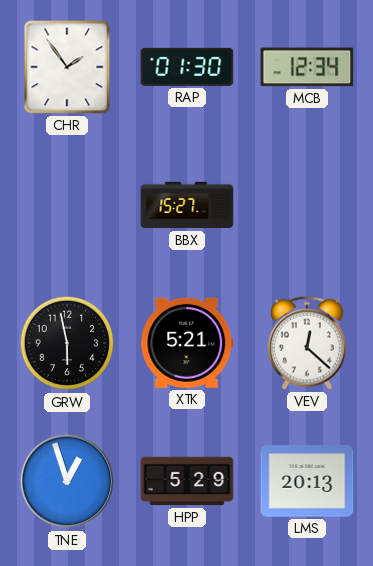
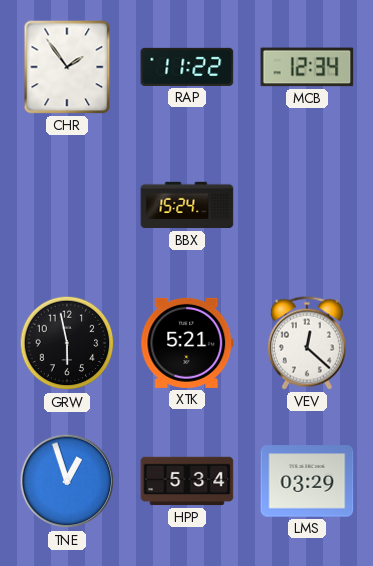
RAP: 01:30 -> 11:22 (187, 67)
BBX: 15:27 -> 15:24 (187, 205)
HPP: 5:29 -> 5:34 (187, 481)
LMS: 20:13 -> 03:29 (307, 481)
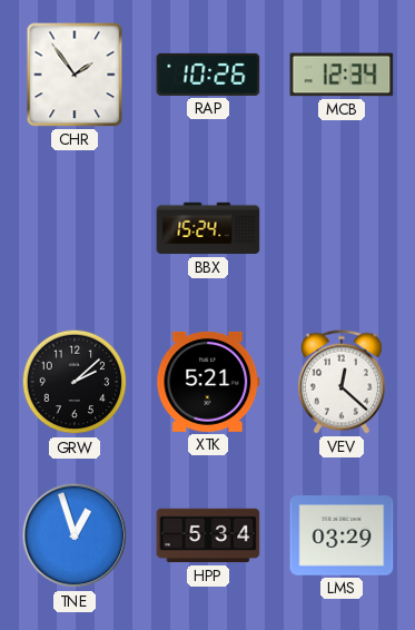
RAP: 11:22 -> 10:26 (208, 75)
GRW: 5:58 -> 2:08 (75, 382)
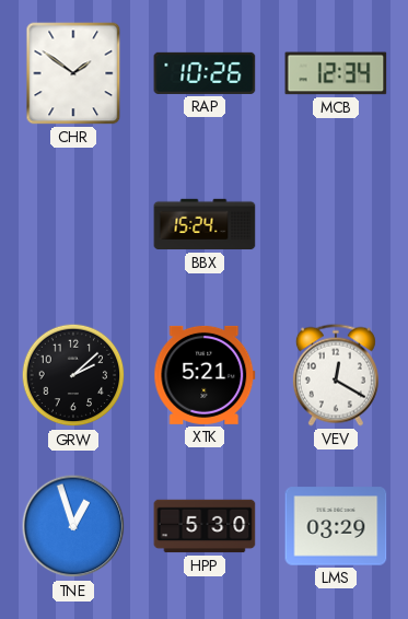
CHR: 1:54 -> 1:51 (73, 73)
VEV: 12:22 -> 12:20 (336, 375)
HPP: 5:34 -> 5:30 (205, 526)
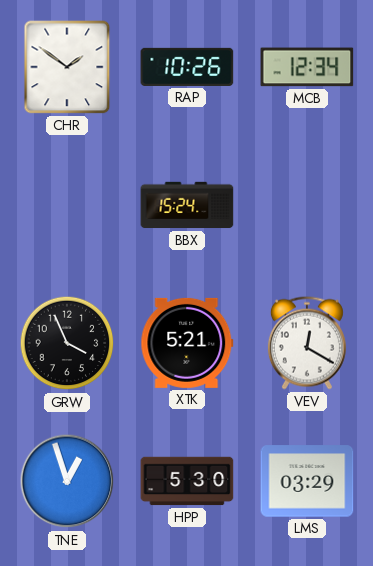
GRW: 2:08 -> 3:56 (67, 343)
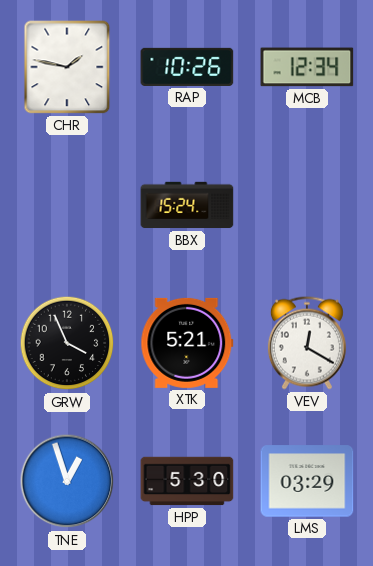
CHR: 1:51 -> 1:47 (67, 67)
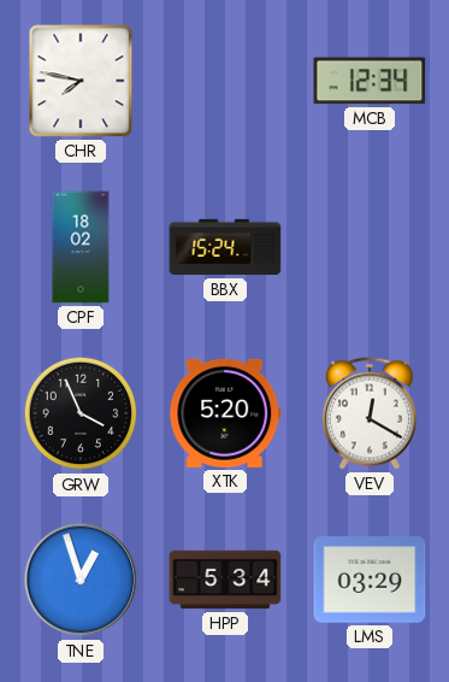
CHR: 1:47 -> 7:47 (81, 81)
RAP: 10:26 -> none (187, 67)
CPF: none -> 18:02 (81, 247)
XTK: 5:21 -> 5:20 (225, 413)
HPP: 5:30 -> 5:34 (225, 580)
